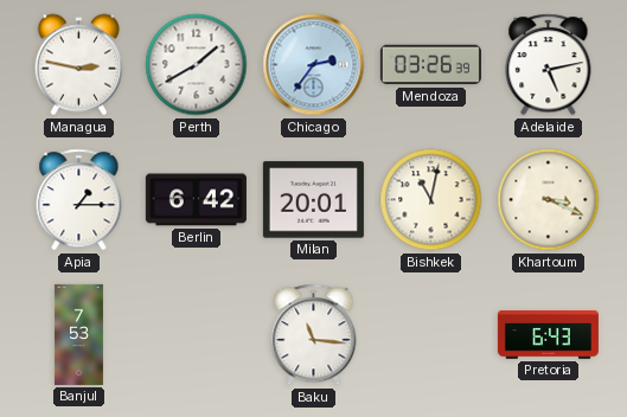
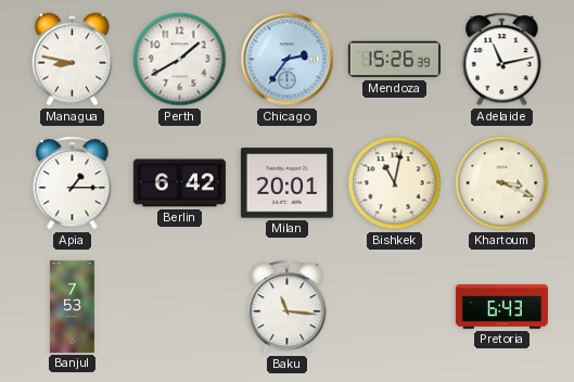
Managua: 2:47 -> 8:47 (73, 60)
Mendoza: 03:26 -> 15:26 (394, 60)
Adelaide: 5:13 -> 11:13 (502, 60)
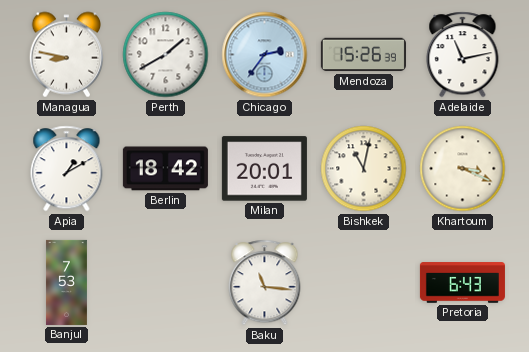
Apia: 1:15 -> 1:10 (67, 169)
Berlin: 6:42 -> 18:42 (165, 169)
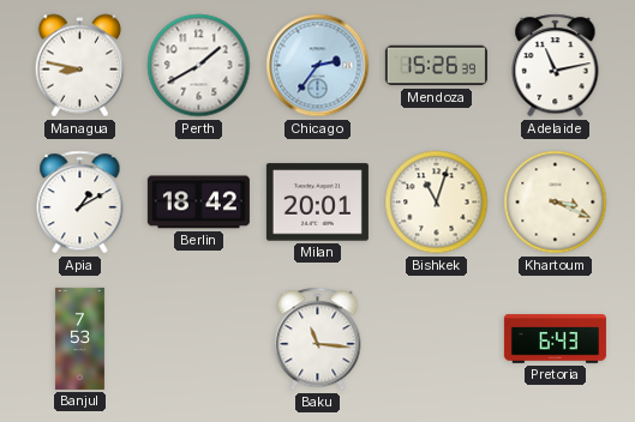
Bishkek: 11:02 -> 11:03 (437, 203)
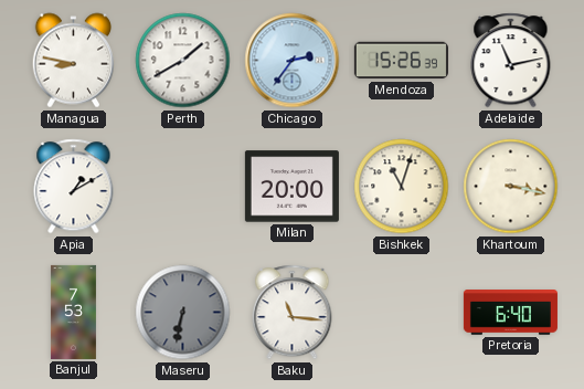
Berlin: 18:42 -> none (198, 203)
Milan: 20:01 -> 20:00 (291, 187)
Khartoum: 3:19 -> 3:17 (511, 187)
Maseru: none -> 6:32 (183, 313)
Pretoria: 6:43 -> 6:40 (510, 313)
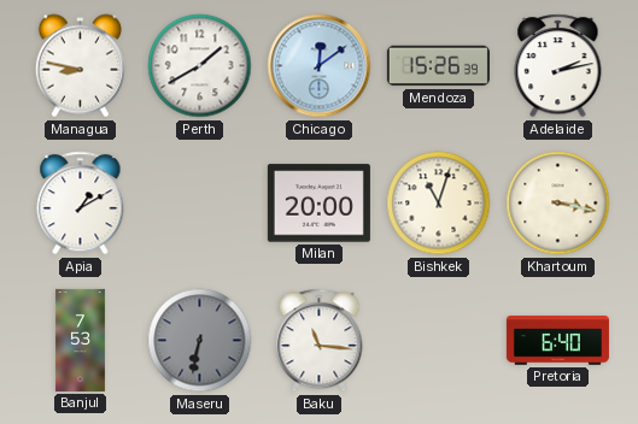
Chicago: 2:36 -> 12:09 (320, 66)
Adelaide: 11:13 -> 2:13 (558, 66)
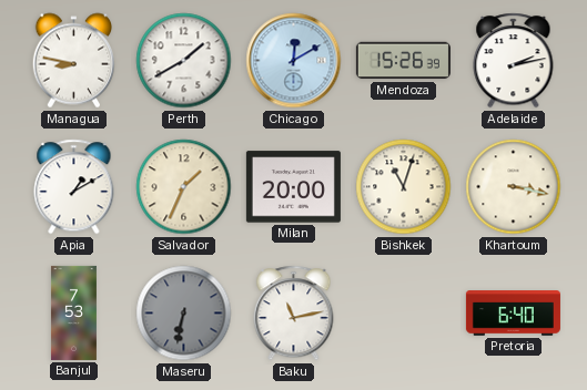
Chicago: 12:09 -> 12:10 (294, 61)
Salvador: none -> 1:34 (184, 187)
Baku: 11:16 -> 11:13 (294, 314)
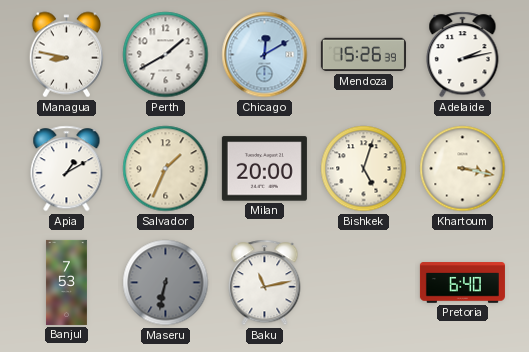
Bishkek: 11:03 -> 5:03 (364, 169)
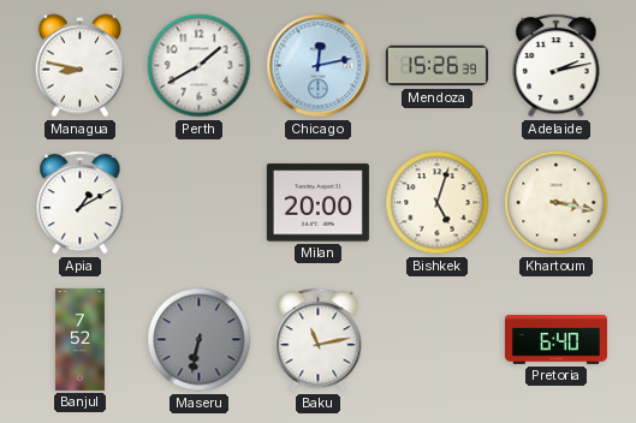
Chicago: 12:10 -> 12:13 (319, 66)
Salvador: 1:34 -> none (166, 169)
Banjul: 7:53 -> 7:52 (79, 339)
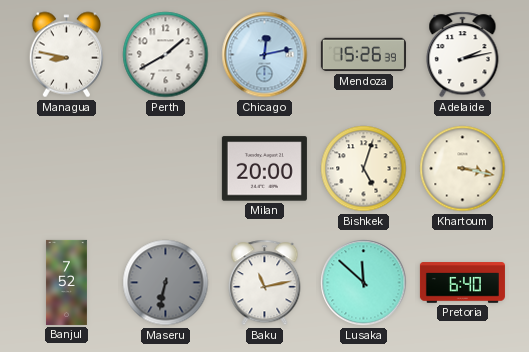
Apia: 1:10 -> none (81, 203)
Lusaka: none -> 11:52 (364, 283)
